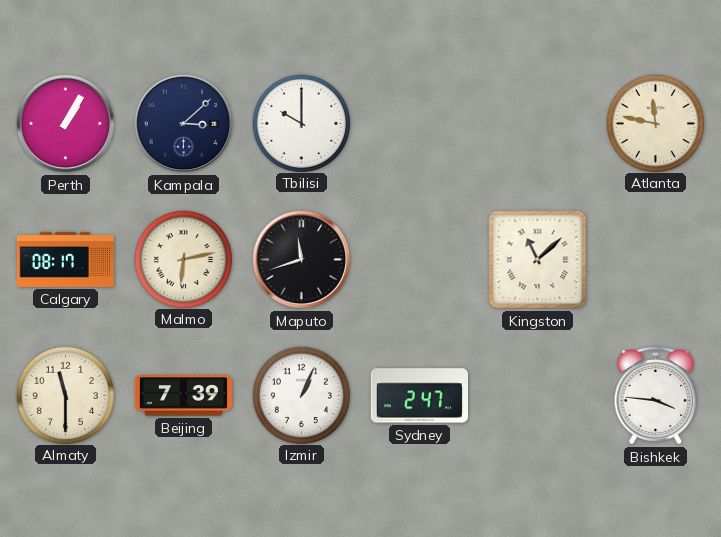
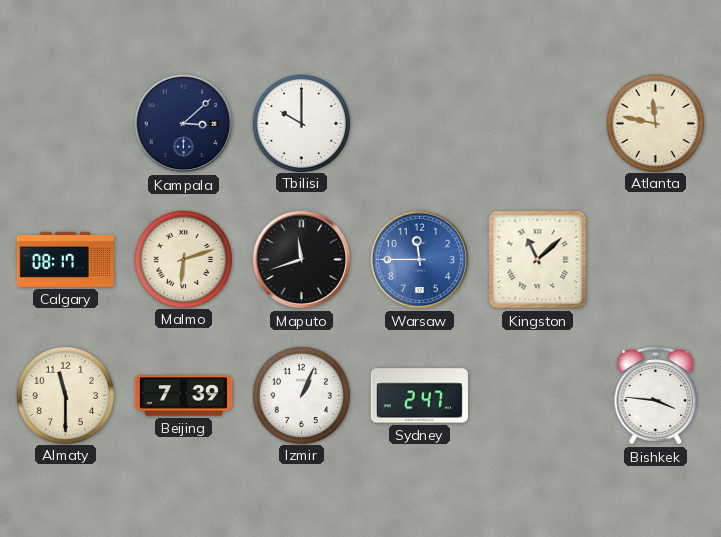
Perth: 1:05 -> none (66, 124)
Malmo: 6:13 -> 6:12 (183, 259)
Warsaw: none -> 11:45 (420, 260)
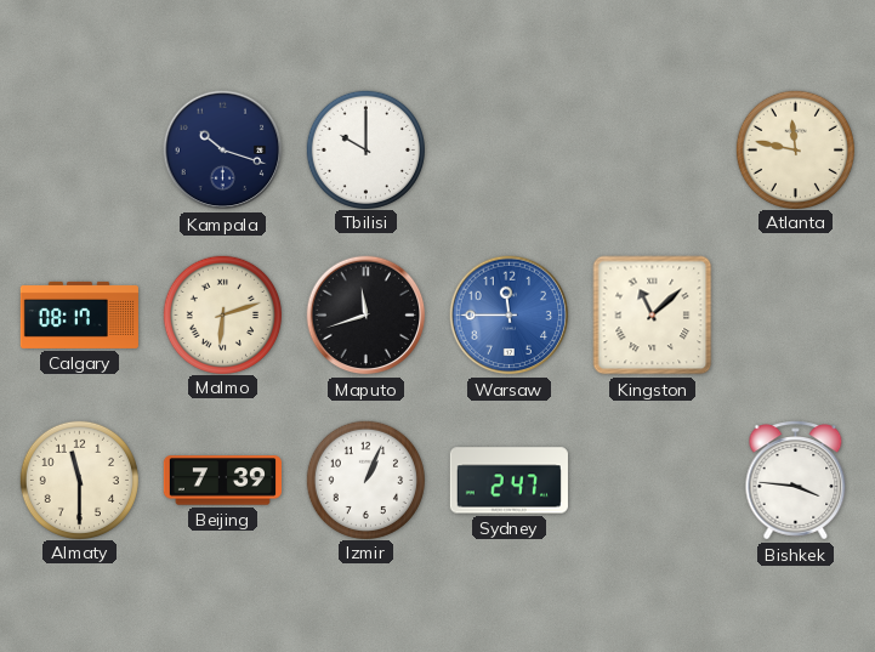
Kampala: 3:08 -> 10:18 (223, 151)
